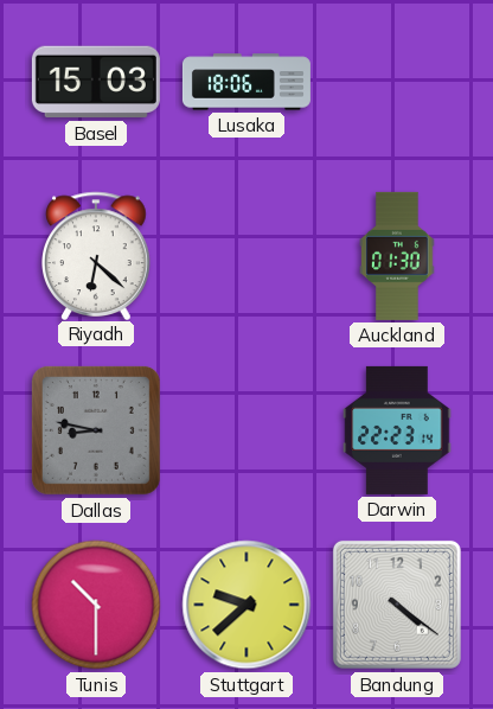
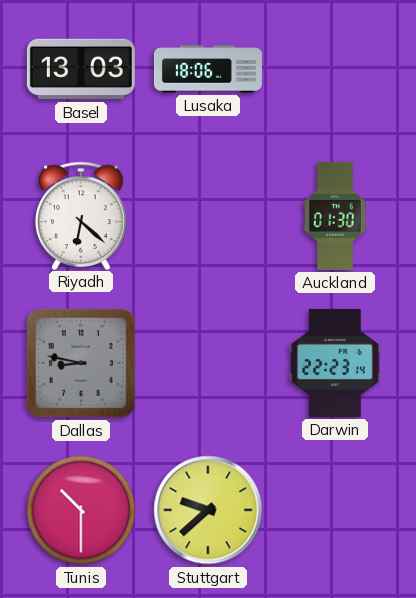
Basel: 15:03 -> 13:03 (81, 69)
Bandung: 4:21 -> none (397, 605)
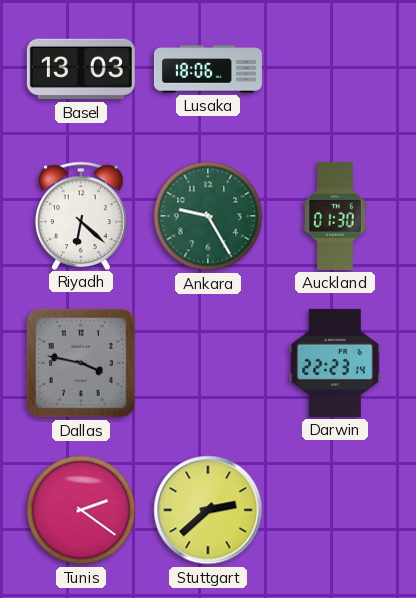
Ankara: none -> 9:25 (208, 216)
Dallas: 8:47 -> 3:47 (81, 363)
Tunis: 10:30 -> 2:21 (81, 510)
Stuttgart: 9:38 -> 2:38 (208, 510)
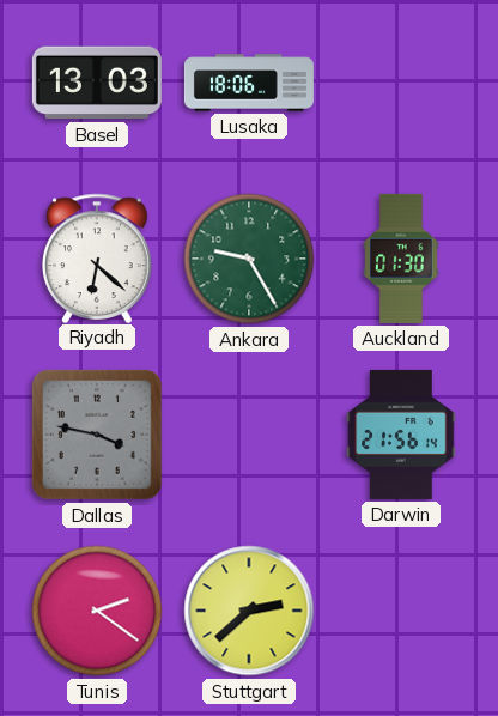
Darwin: 22:23 -> 21:56 (401, 435)
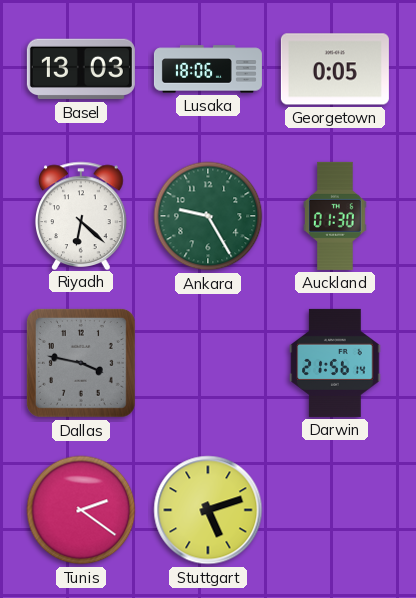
Georgetown: none -> 0:05 (335, 69)
Stuttgart: 2:38 -> 5:12 (208, 510)
